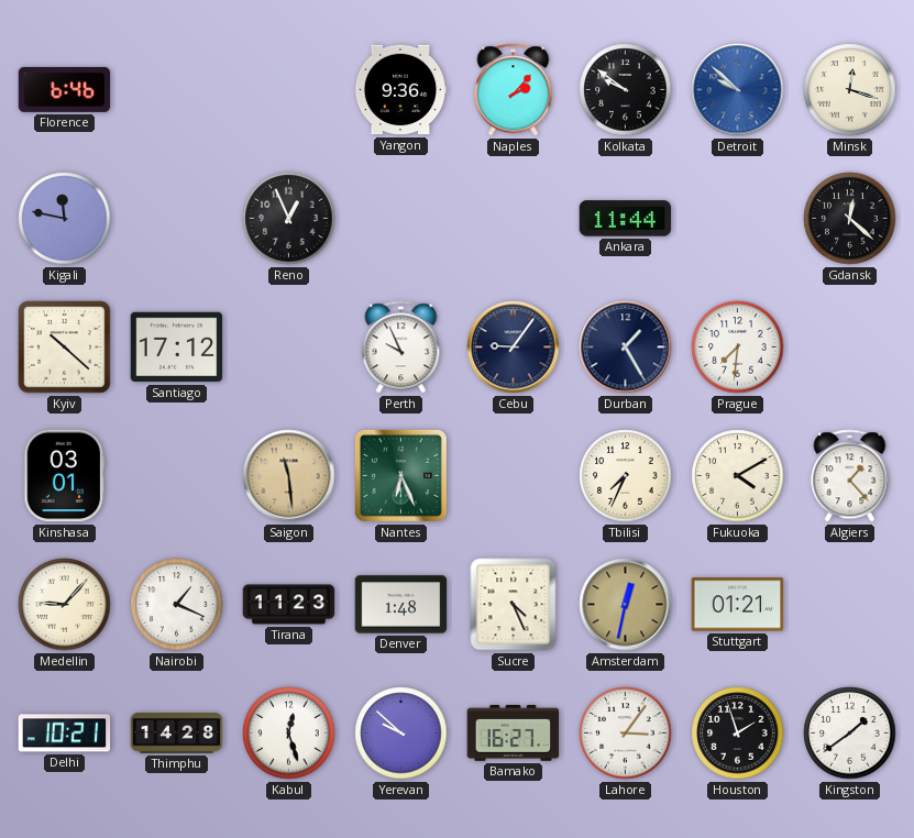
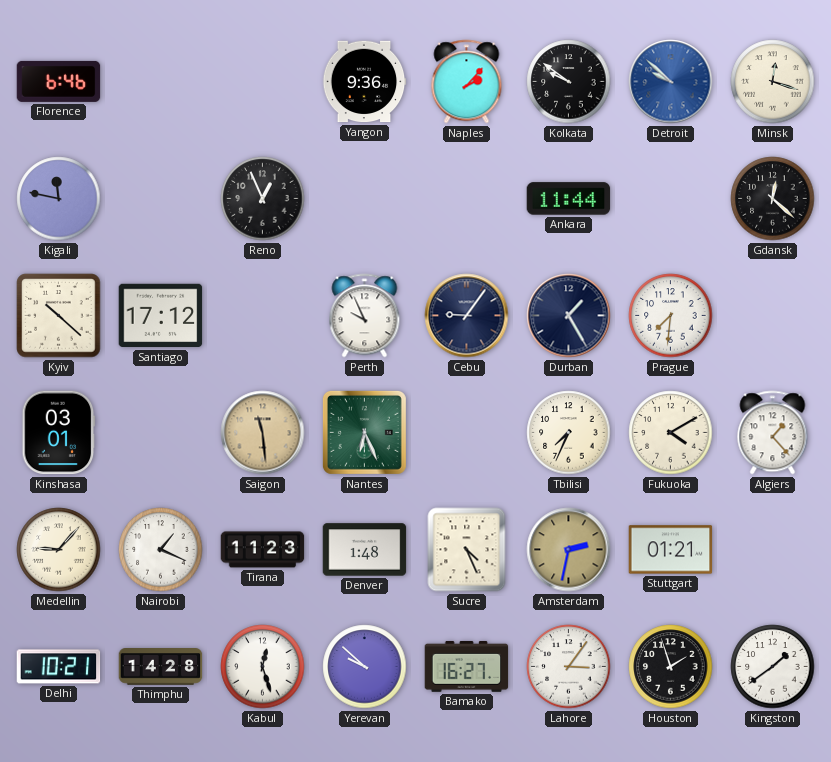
Amsterdam: 12:32 -> 2:32 (569, 550)
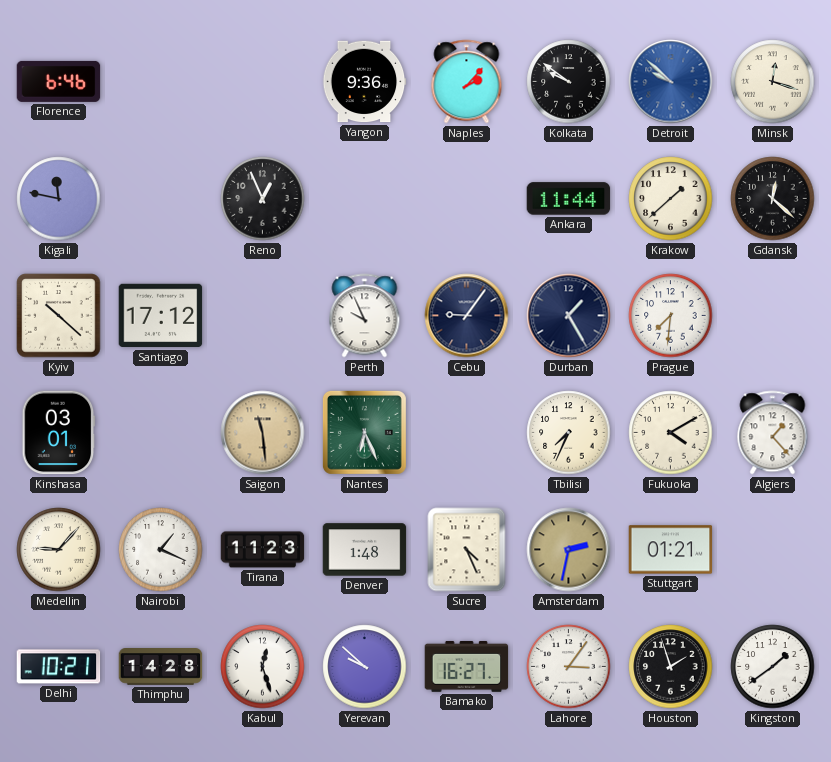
Krakow: none -> 1:38 (671, 199)
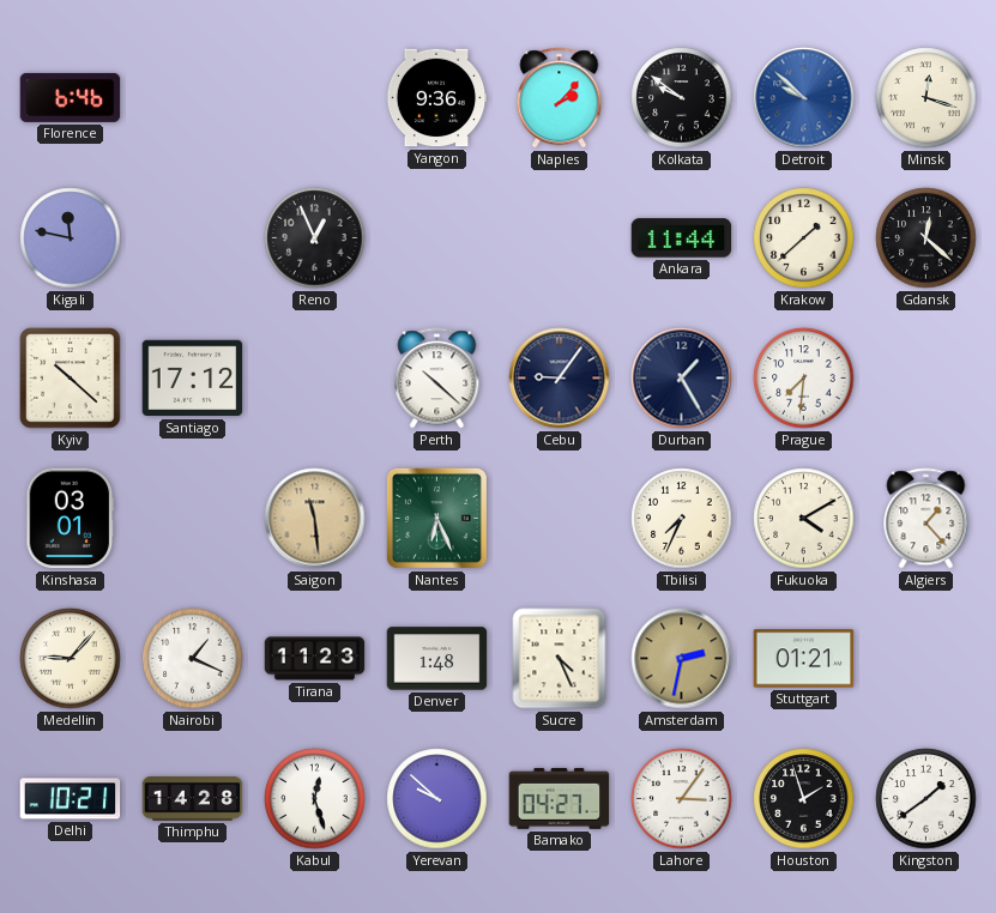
Perth: 9:56 -> 10:22 (437, 379)
Bamako: 16:27 -> 04:27 (560, 798)
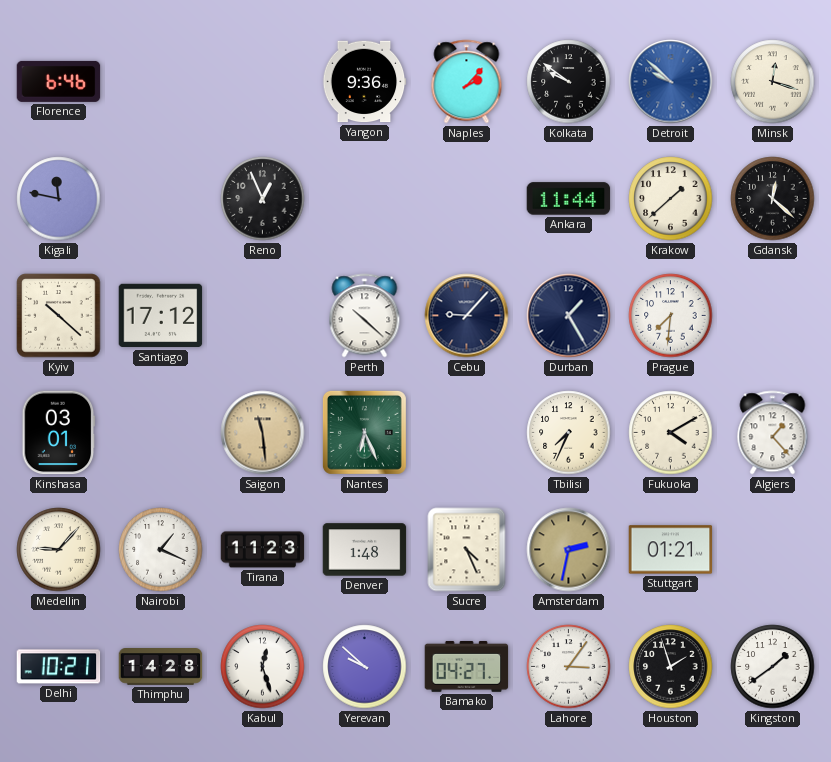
Cebu: 9:06 -> 9:07 (467, 316)
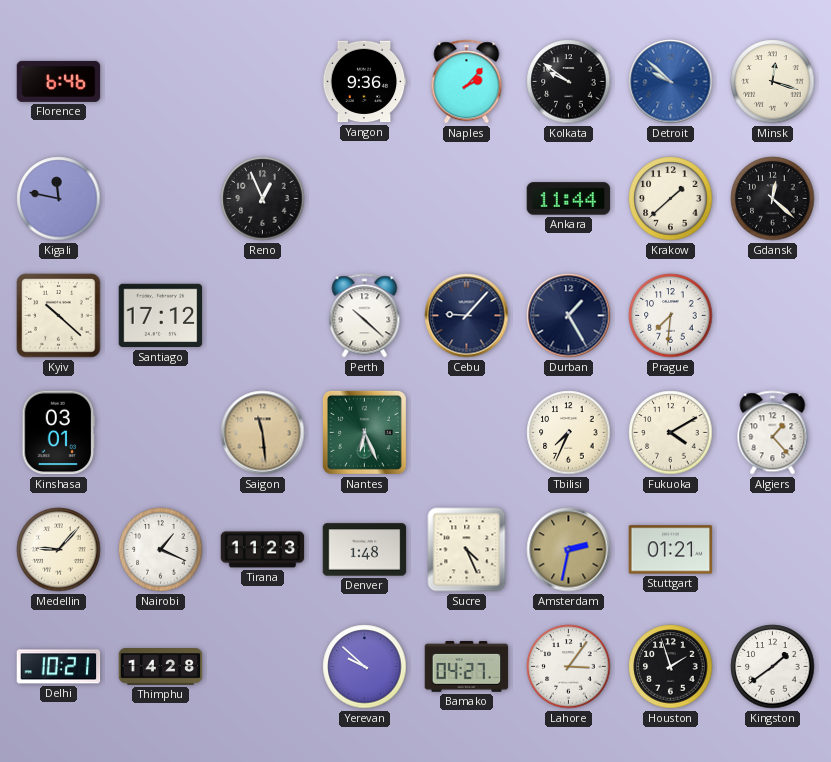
Kabul: 12:27 -> none (263, 667)
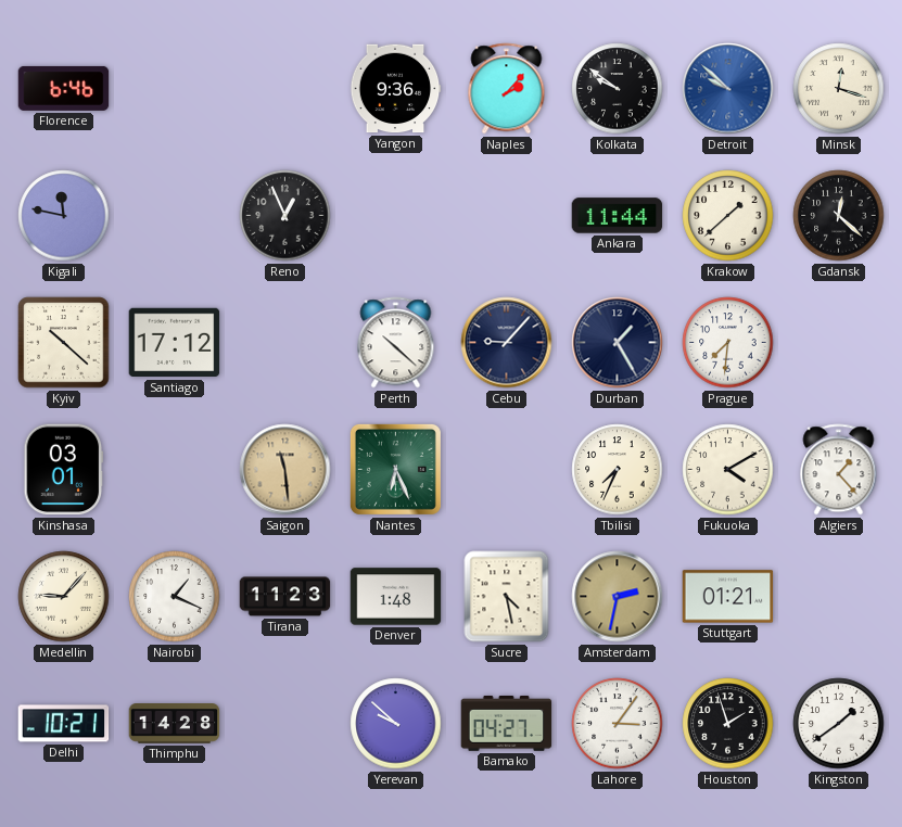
Sucre: 4:26 -> 4:28 (507, 597)
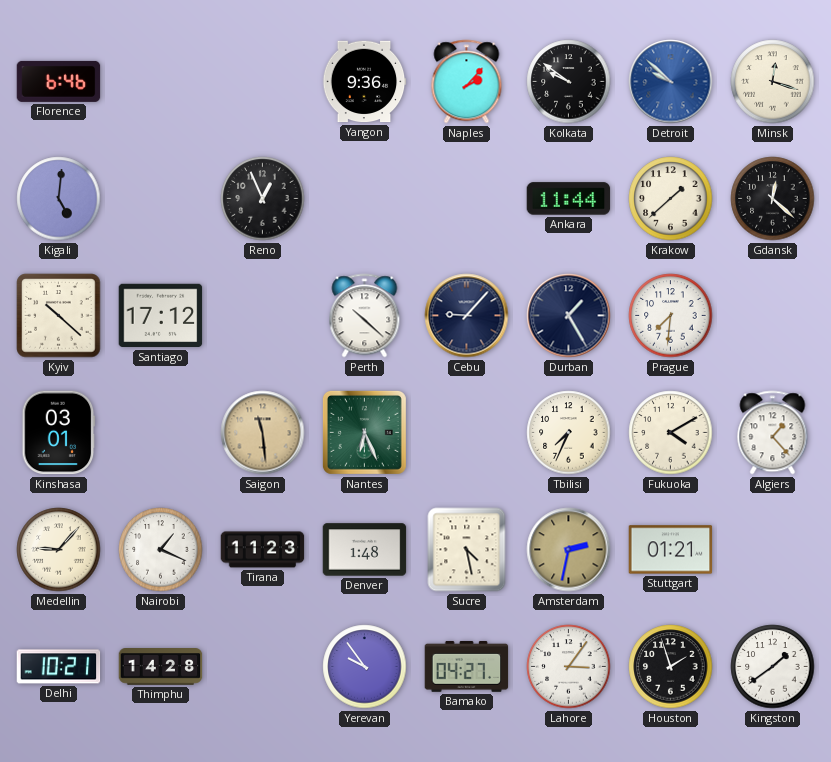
Kigali: 11:47 -> 5:01 (59, 199)
Yerevan: 9:52 -> 9:54 (365, 667)
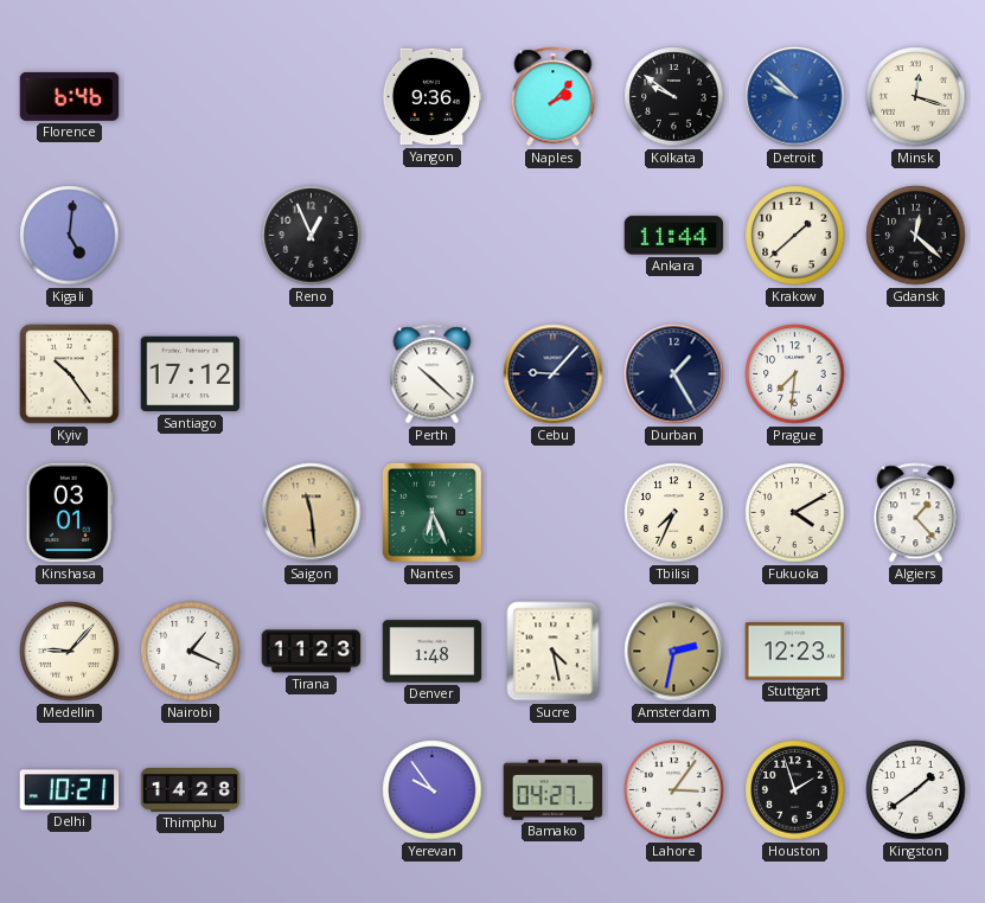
Kyiv: 10:22 -> 10:24 (70, 374)
Stuttgart: 01:21 -> 12:23 (795, 652)
